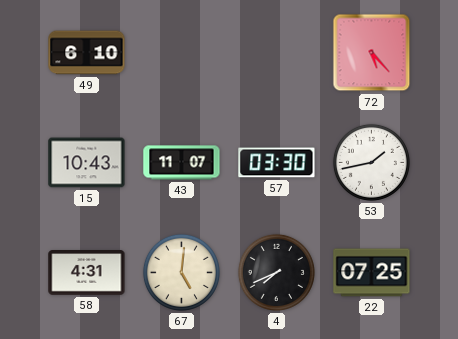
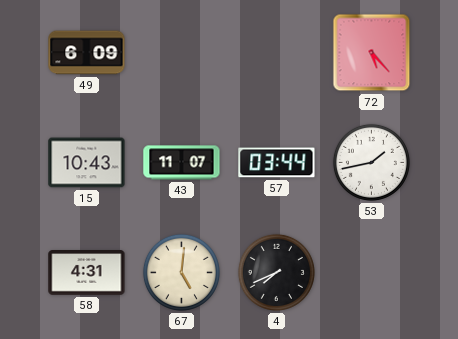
49: 6:10 -> 6:09 (87, 53)
57: 03:30 -> 03:44 (277, 163)
22: 07:25 -> none (372, 273)
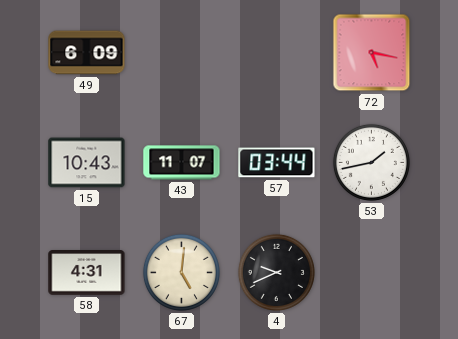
72: 5:23 -> 5:17 (372, 53)
4: 7:41 -> 9:41 (276, 272)
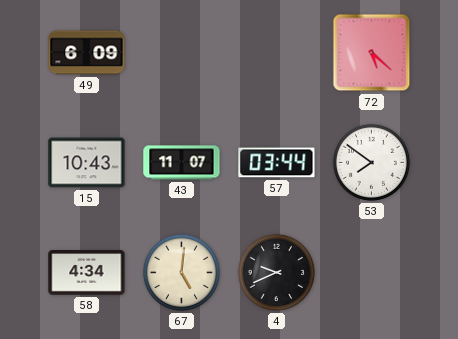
72: 5:17 -> 5:22 (372, 53)
53: 1:43 -> 7:51 (371, 162)
58: 4:31 -> 4:34 (87, 273)
